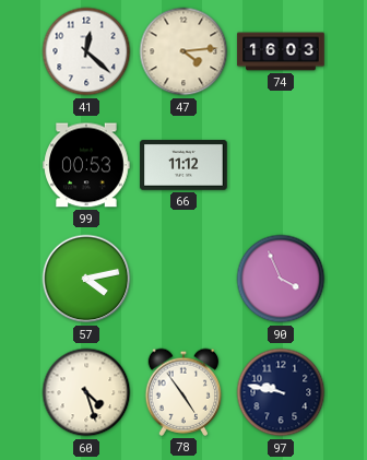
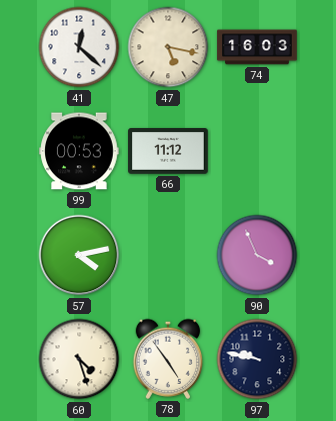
47: 4:14 -> 5:17 (168, 47)
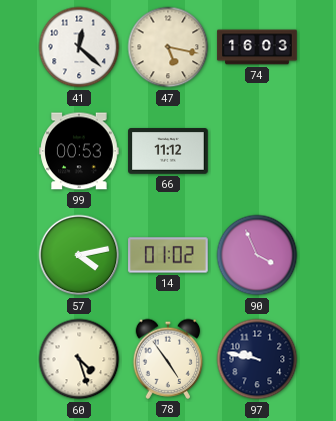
14: none -> 01:02 (168, 255)
